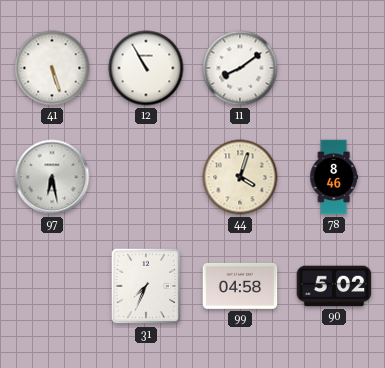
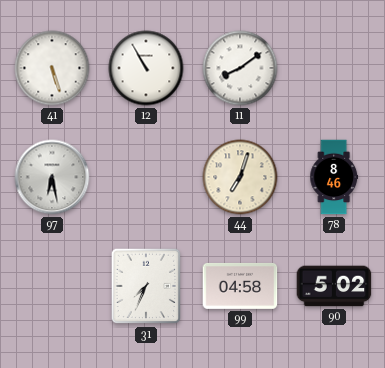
44: 4:03 -> 7:03 (240, 177)
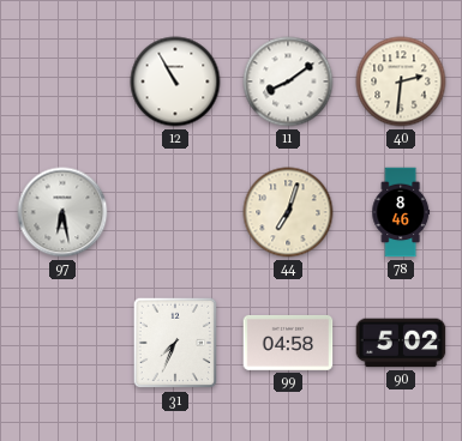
41: 5:27 -> none (52, 68)
40: none -> 2:31 (401, 81)
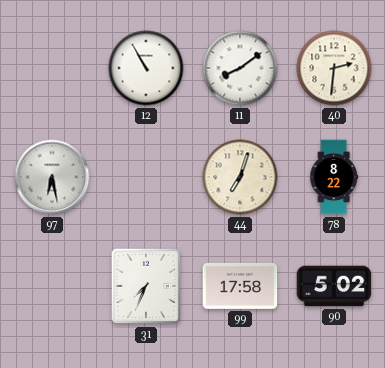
78: 8:46 -> 8:22 (334, 177)
99: 04:58 -> 17:58 (240, 286)
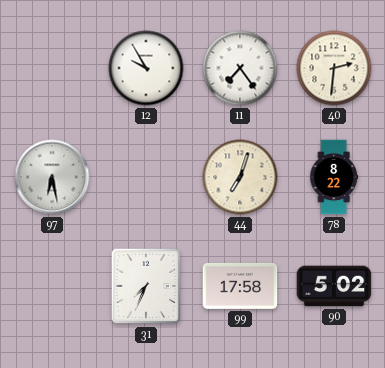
12: 10:55 -> 9:55 (146, 68)
11: 8:09 -> 7:24 (240, 68)
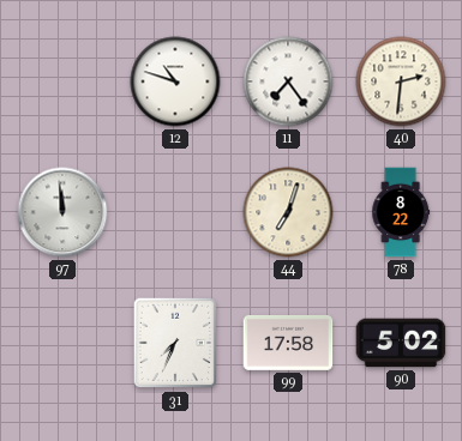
12: 9:55 -> 10:48 (175, 81)
97: 6:28 -> 11:59 (62, 212)
